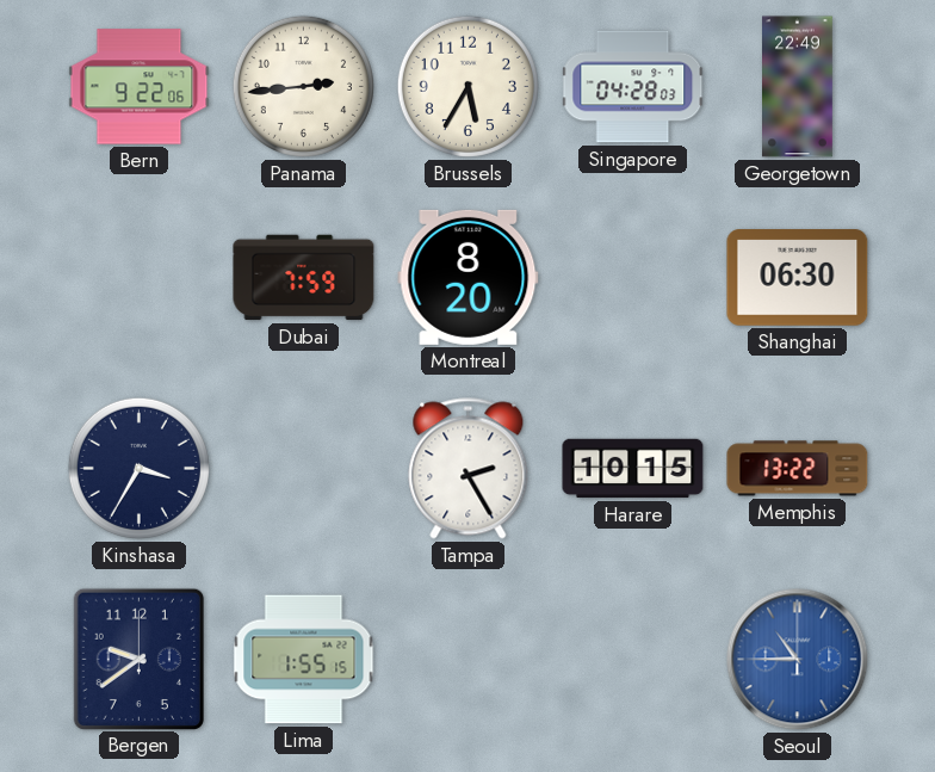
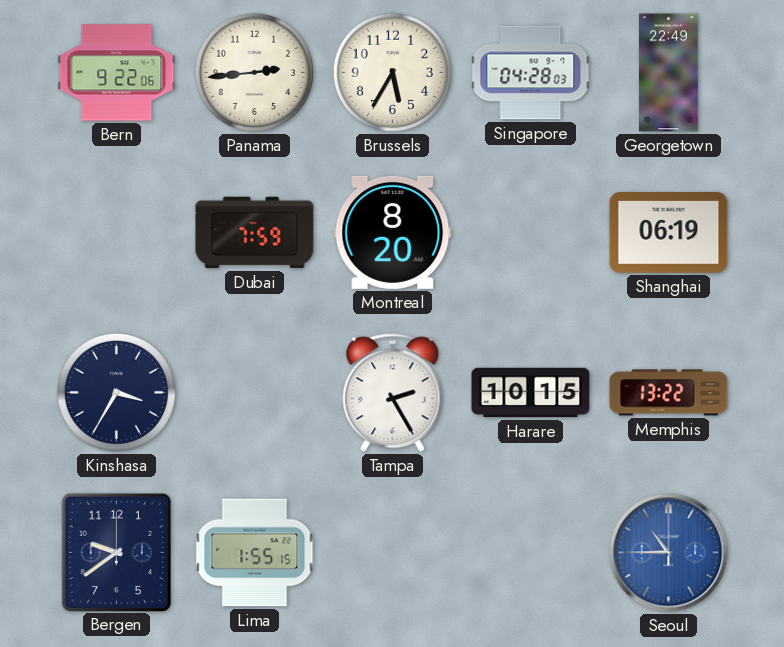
Shanghai: 06:30 -> 06:19 (669, 233)
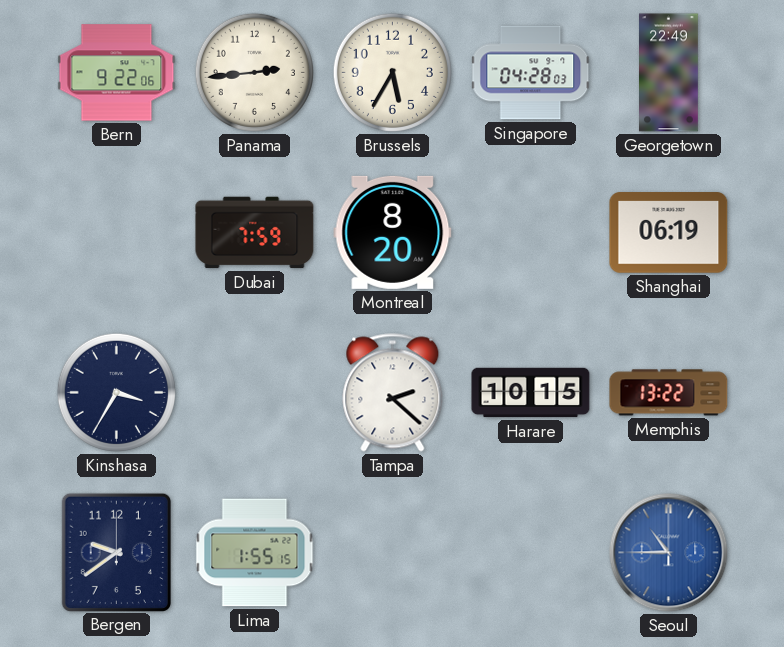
Tampa: 2:25 -> 2:22 (393, 393)
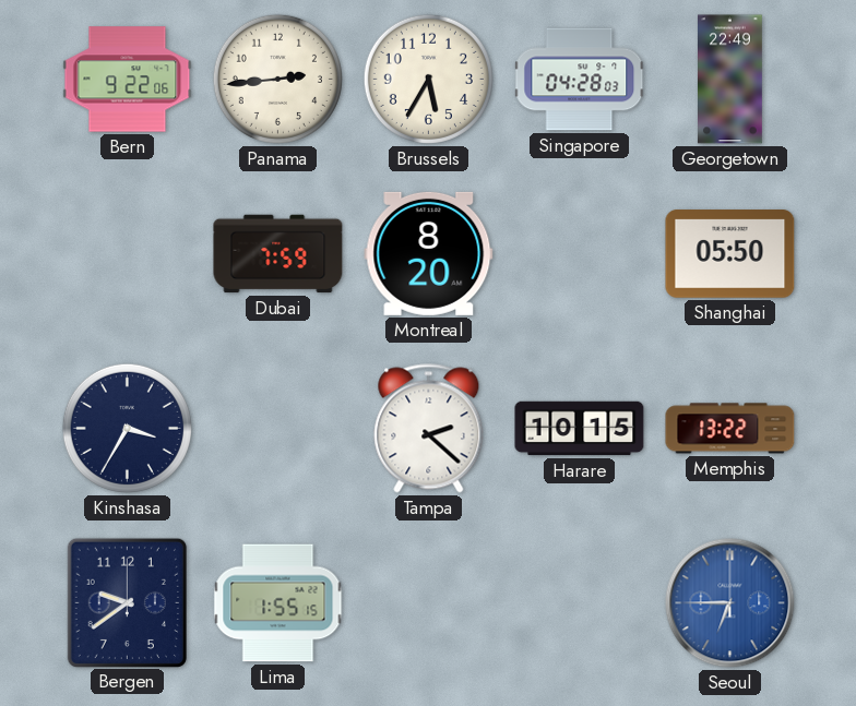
Shanghai: 06:19 -> 05:50 (730, 254)
Seoul: 10:45 -> 6:45 (730, 603)
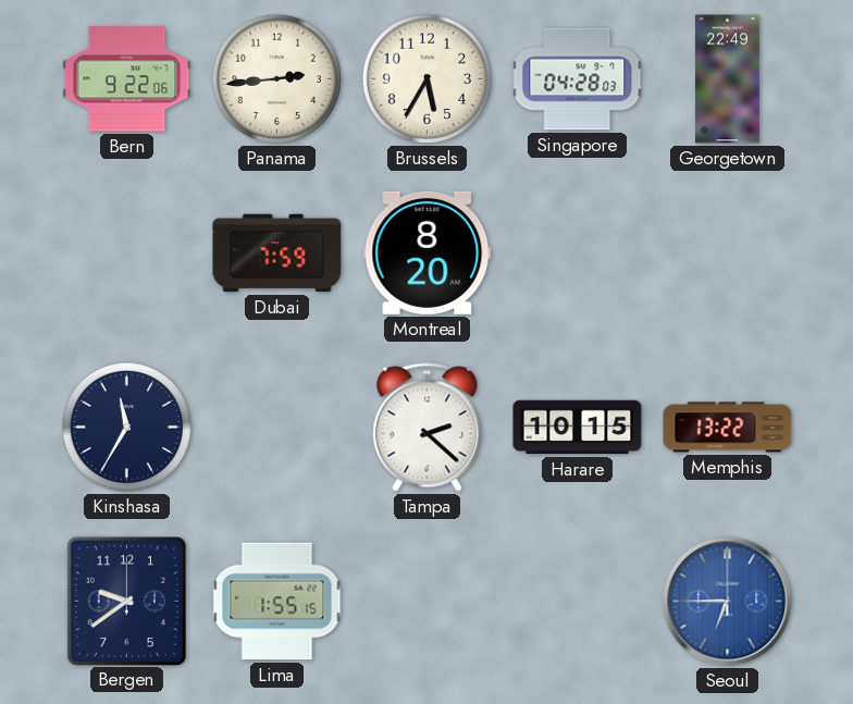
Shanghai: 05:50 -> none (730, 254)
Kinshasa: 3:35 -> 11:35 (126, 427)
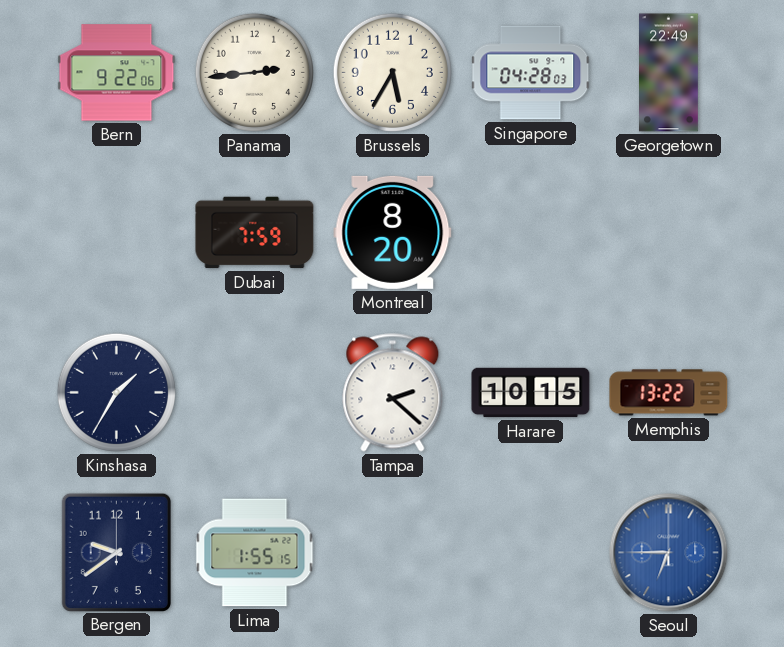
Kinshasa: 11:35 -> 1:35 (116, 392)
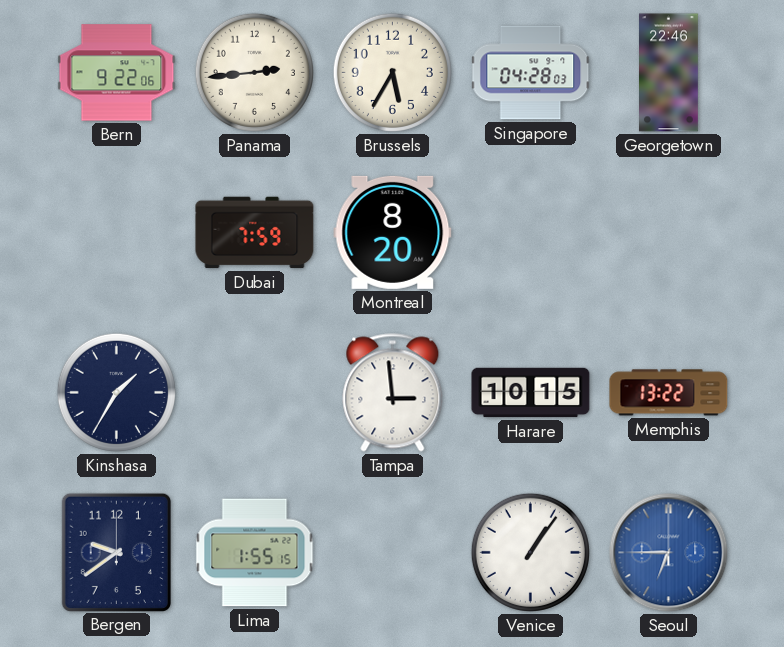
Georgetown: 22:49 -> 22:46 (669, 73)
Tampa: 2:22 -> 2:59 (393, 393)
Venice: none -> 1:06 (530, 552)
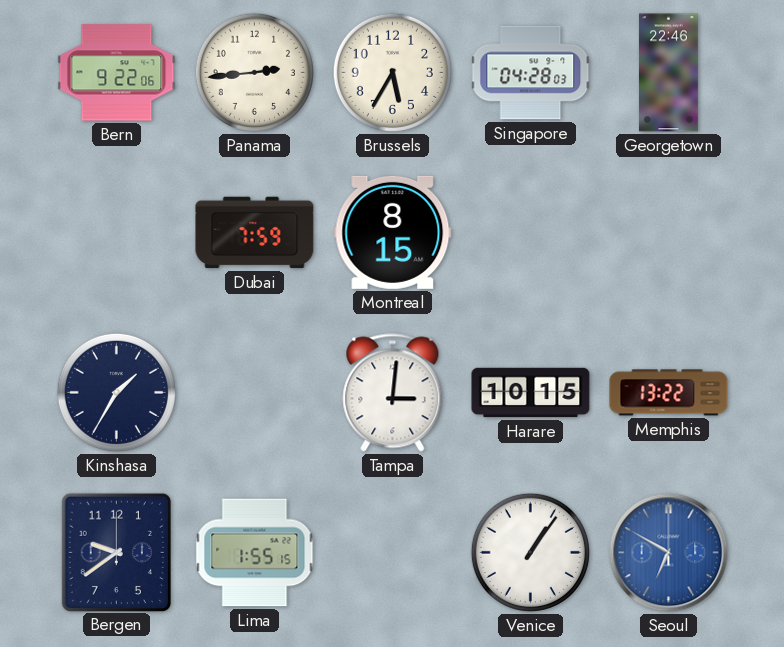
Montreal: 8:20 -> 8:15 (393, 232)
Tampa: 2:59 -> 3:01 (393, 393)
Seoul: 6:45 -> 6:50 (669, 553)
